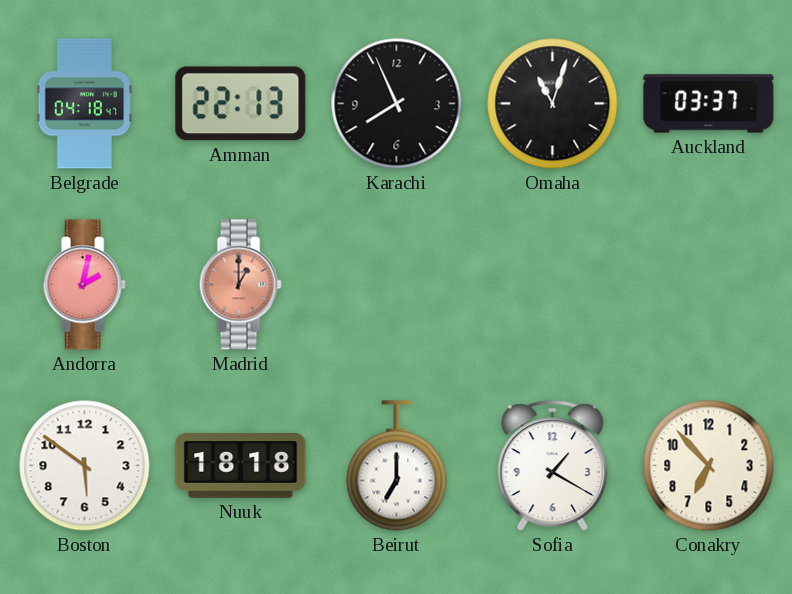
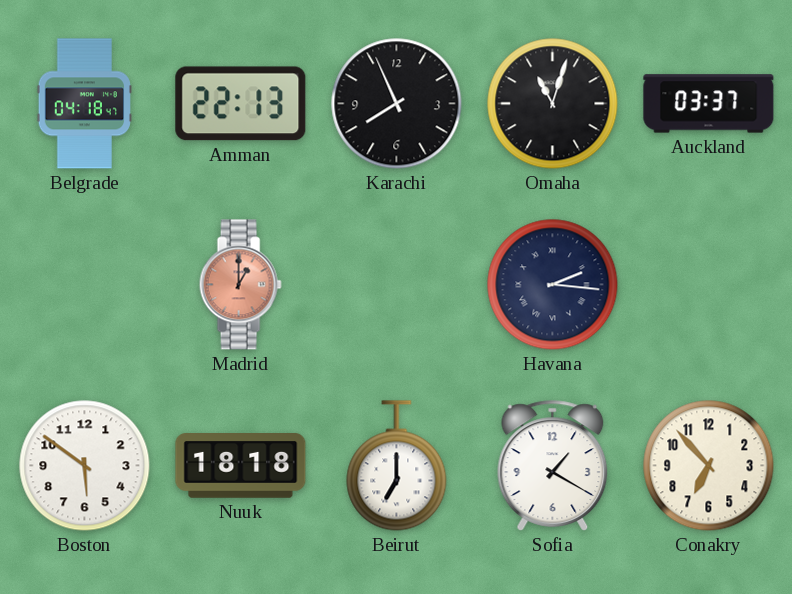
Andorra: 2:02 -> none (84, 285)
Havana: none -> 2:16 (553, 285)
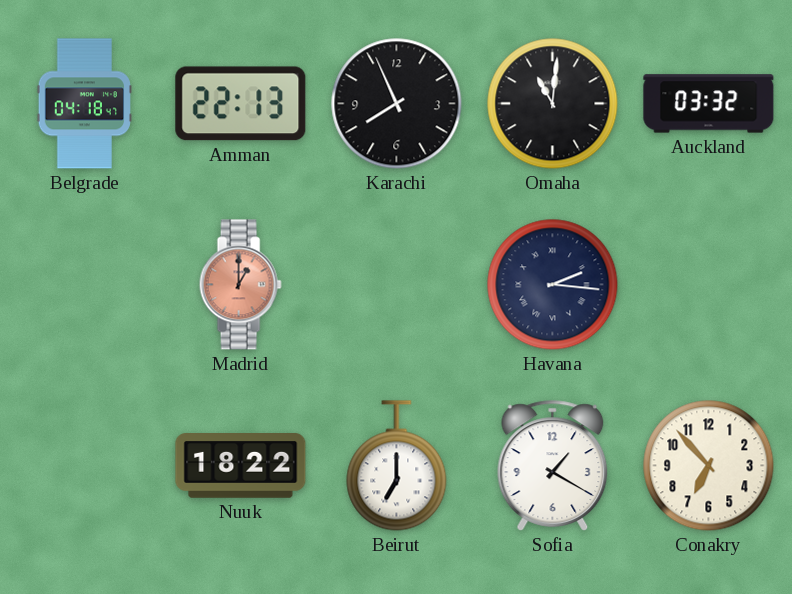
Omaha: 11:03 -> 11:01 (553, 104)
Auckland: 03:37 -> 03:32 (709, 104)
Boston: 5:51 -> none (85, 466)
Nuuk: 18:18 -> 18:22 (241, 466)
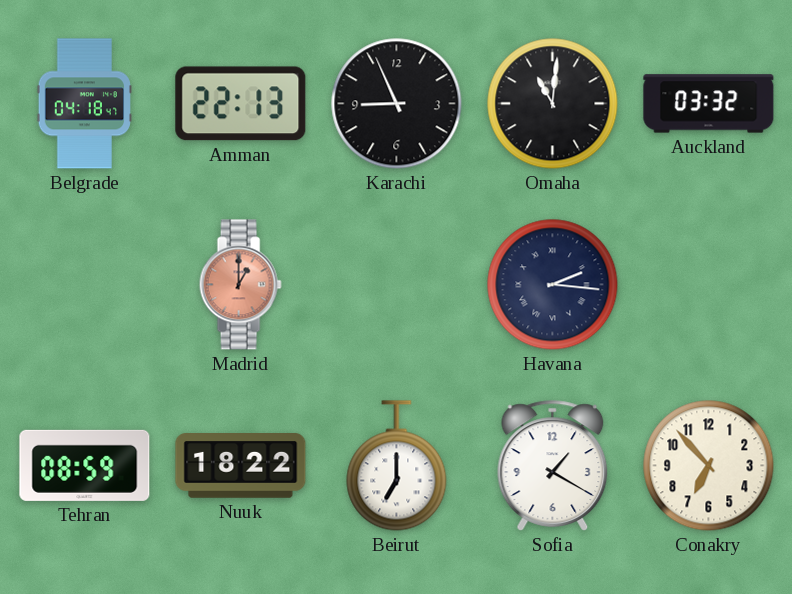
Karachi: 7:56 -> 8:56 (397, 104)
Tehran: none -> 08:59 (85, 465)
